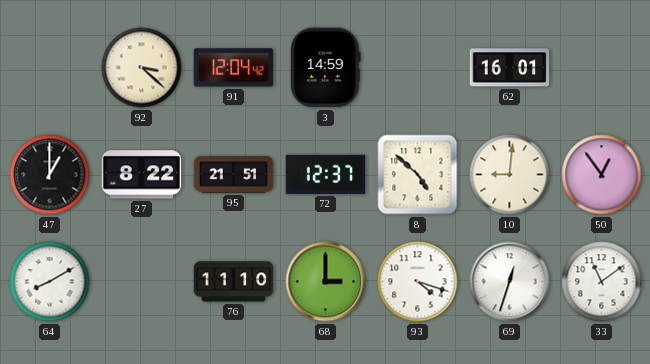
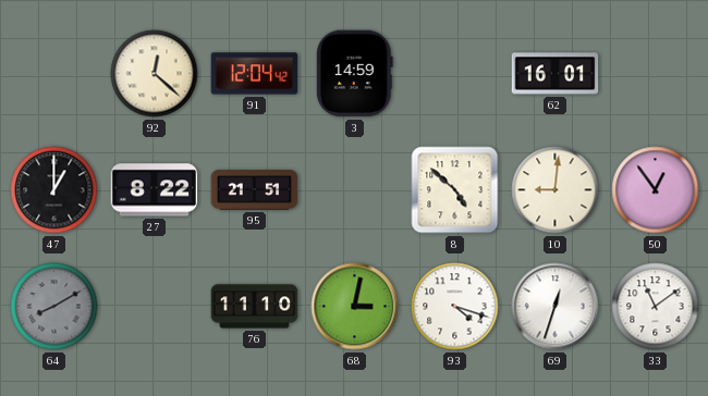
92: 3:22 -> 12:22 (155, 74)
72: 12:37 -> none (326, 174)
64 dial: white -> grey (54, 307)
68: 3:00 -> 3:02 (355, 307)
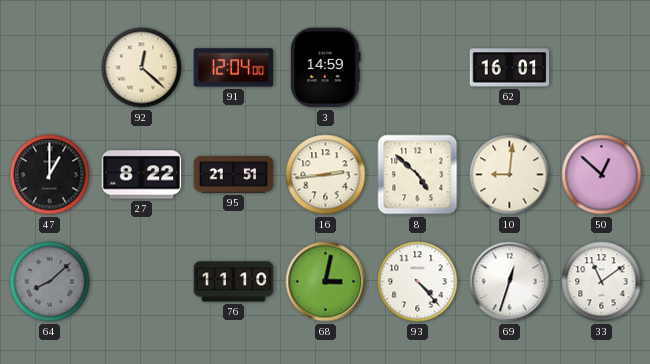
91: 12:04:42 -> 12:04:00 (234, 68)
16: none -> 2:44 (326, 175)
50: 12:54 -> 12:52 (602, 175)
64: 8:10 -> 8:08 (50, 282)
93: 4:18 -> 4:23 (418, 282)
